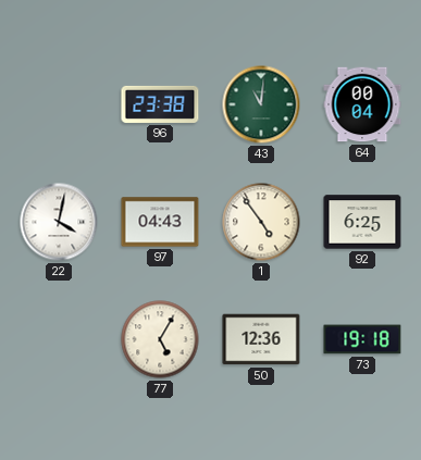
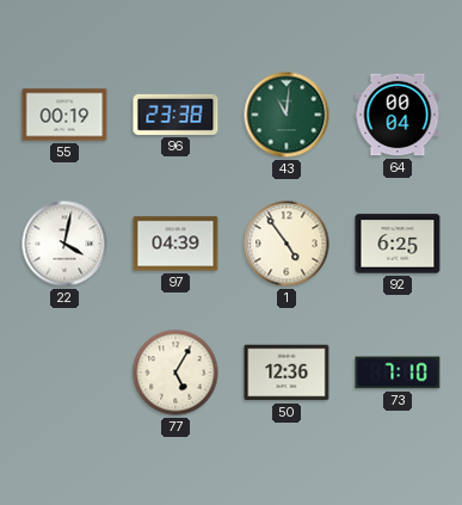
55: none -> 00:19 (64, 115)
97: 04:43 -> 04:39 (175, 244)
73: 19:18 -> 7:10 (398, 372)
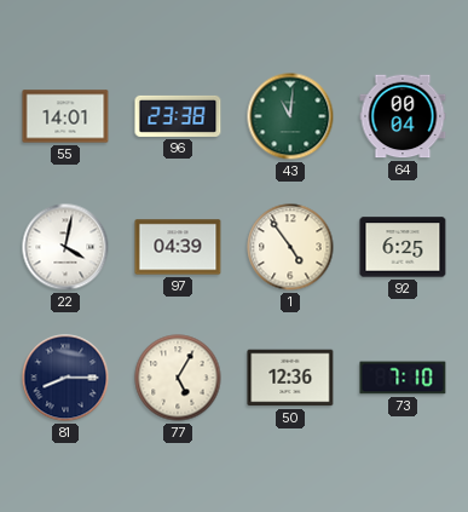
55: 00:19 -> 14:01 (65, 116)
81: none -> 8:15 (65, 378)
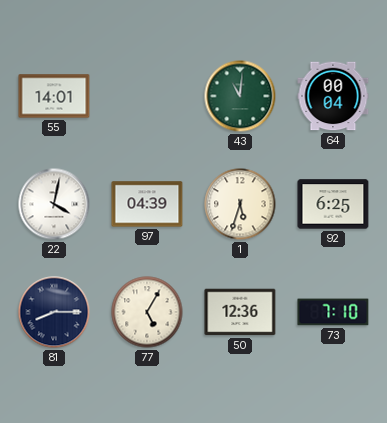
96: 23:38 -> none (178, 116)
1: 4:54 -> 5:33 (240, 204)
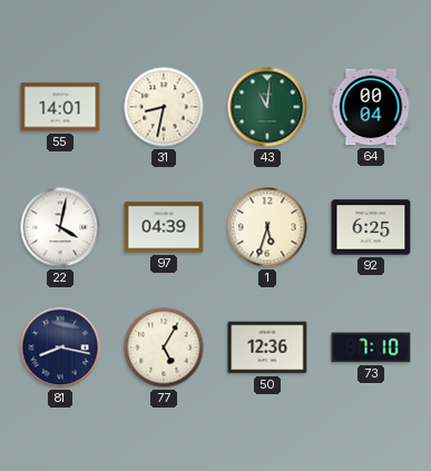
31: none -> 8:32 (164, 107)
81: 8:15 -> 8:17 (60, 347)
